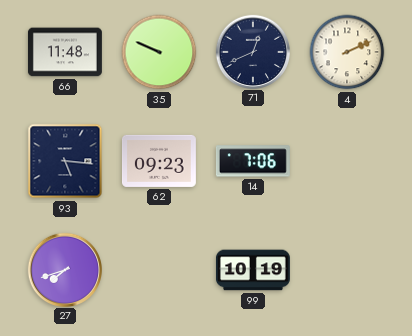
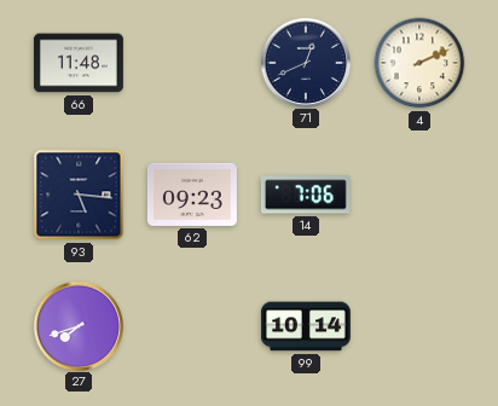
35: 9:49 -> none (159, 52)
99: 10:19 -> 10:14 (306, 326)
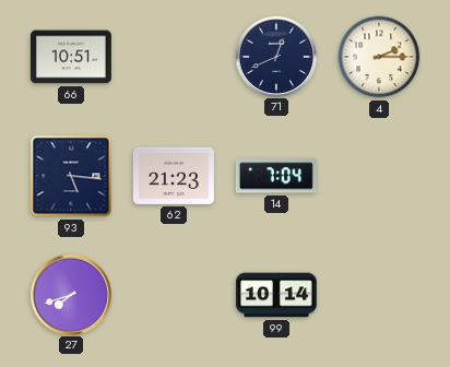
66: 11:48 -> 10:51 (71, 57)
4: 2:11 -> 2:15 (379, 57)
62: 09:23 -> 21:23 (174, 176)
14: 7:06 -> 7:04 (276, 176)
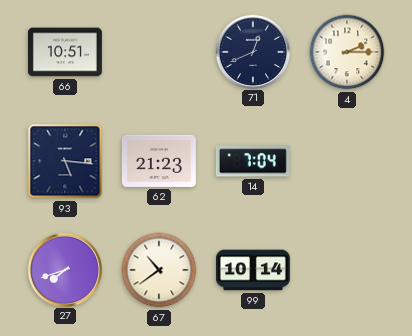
67: none -> 10:39 (159, 270)
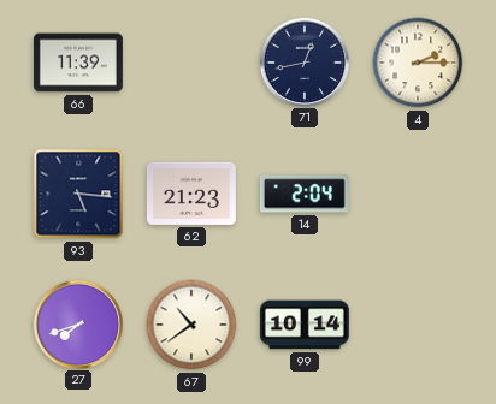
66: 10:51 -> 11:39 (78, 63)
71: 12:41 -> 12:43 (303, 61)
14: 7:04 -> 2:04 (305, 194)
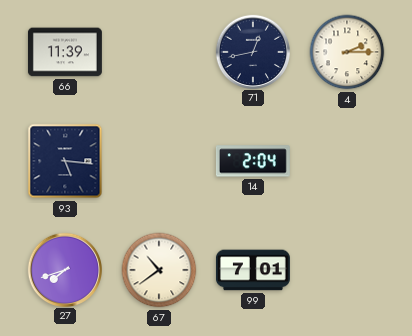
62: 21:23 -> none (191, 194)
99: 10:14 -> 7:01 (253, 270)
